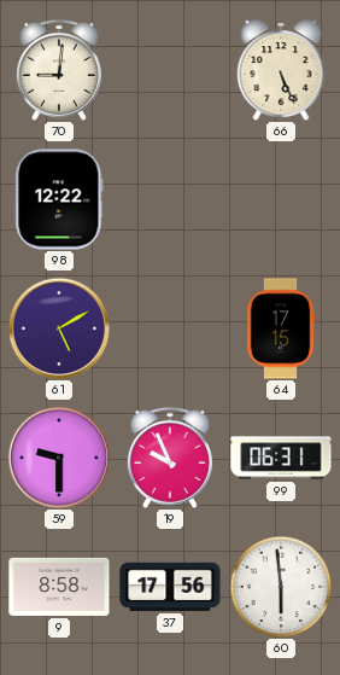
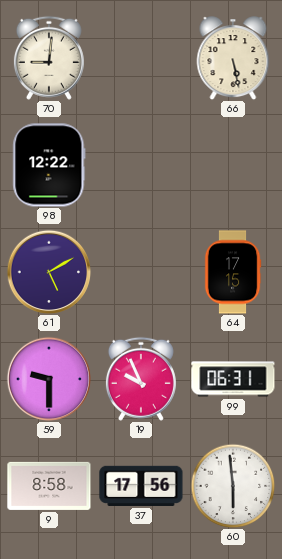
66: 5:26 -> 5:28 (233, 58)
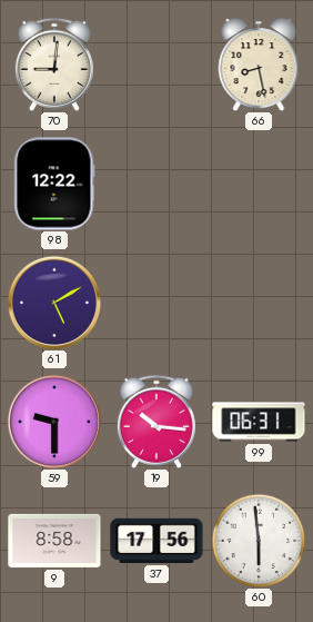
66: 5:28 -> 8:28 (259, 65)
64: 17:15 -> none (233, 272)
19: 9:56 -> 10:16 (156, 422)
